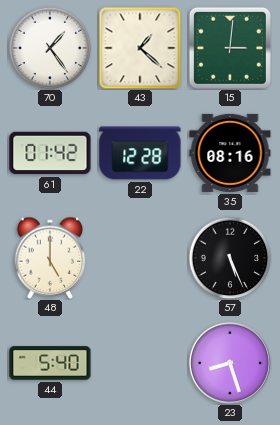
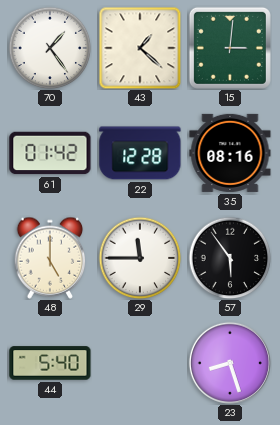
29: none -> 11:45 (140, 258)
57: 5:26 -> 5:54 (230, 258)
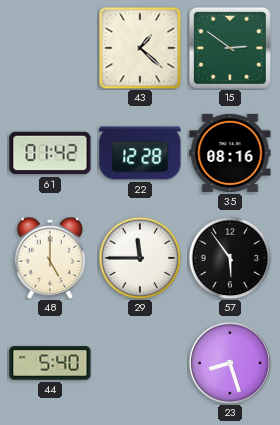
70: 1:24 -> none (50, 48)
15: 3:01 -> 2:51 (230, 48)
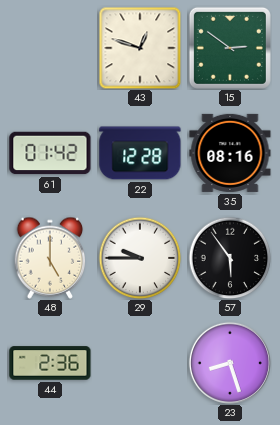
43: 1:22 -> 12:48 (140, 48)
29: 11:45 -> 9:45 (140, 258)
44: 5:40 -> 2:36 (50, 363)
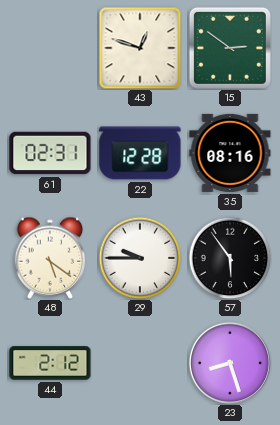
61: 01:42 -> 02:31 (50, 153)
48: 5:00 -> 5:21 (50, 258)
44: 2:36 -> 2:12 (50, 363)
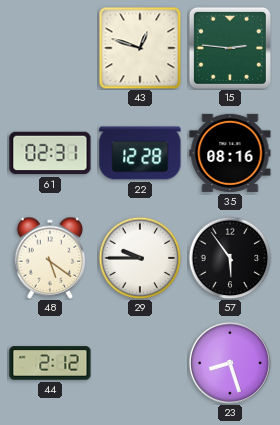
15: 2:51 -> 2:46 (230, 48)
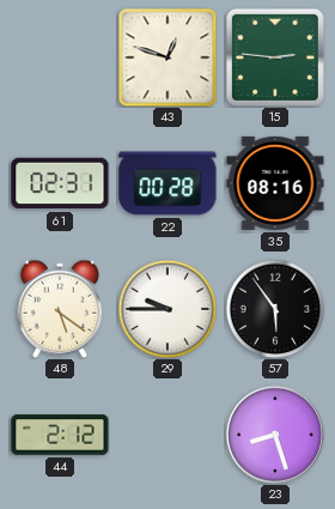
22: 12:28 -> 00:28 (167, 183)
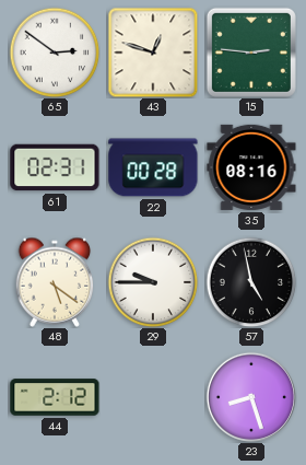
65: none -> 2:51 (55, 53)
57: 5:54 -> 4:58 (251, 282)
